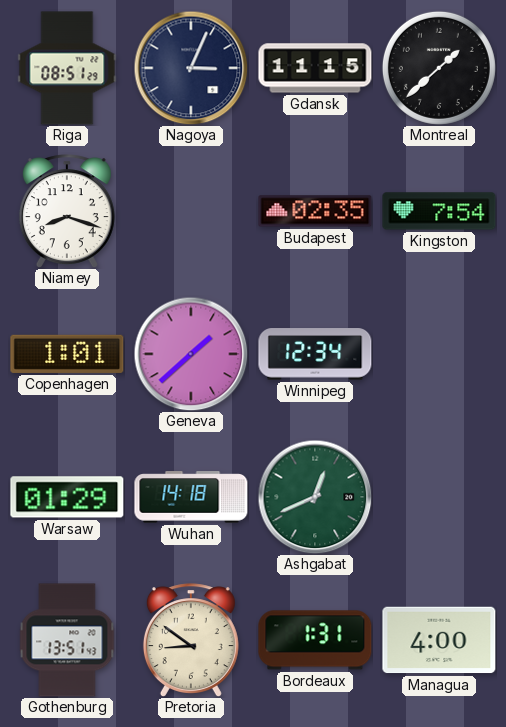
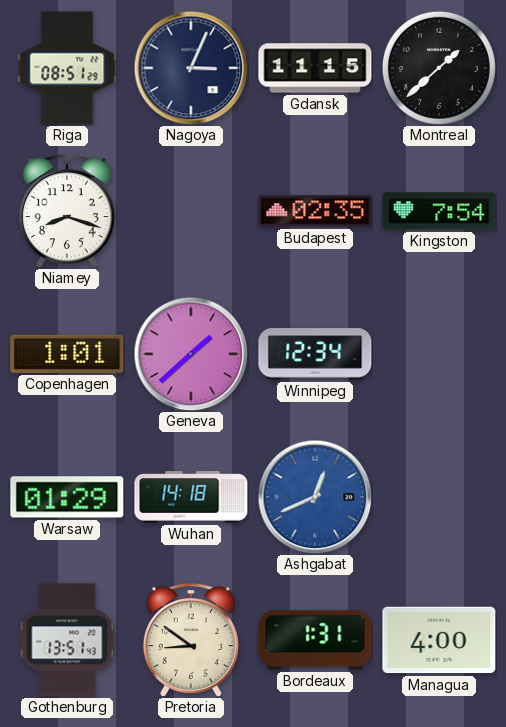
Ashgabat dial: green -> blue (315, 497)
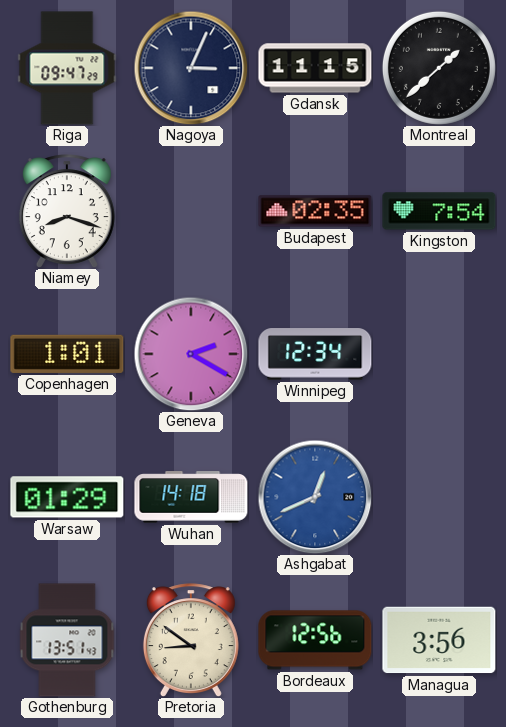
Riga: 08:51 -> 09:47 (67, 68)
Geneva: 1:38 -> 2:20 (191, 354)
Bordeaux: 1:31 -> 12:56 (315, 640)
Managua: 4:00 -> 3:56 (439, 640)
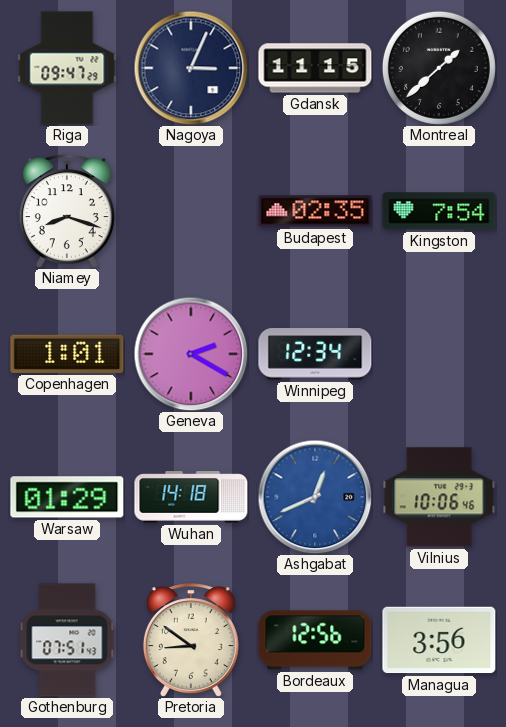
Vilnius: none -> 10:06 (439, 497)
Gothenburg: 13:51 -> 07:51 (67, 640)
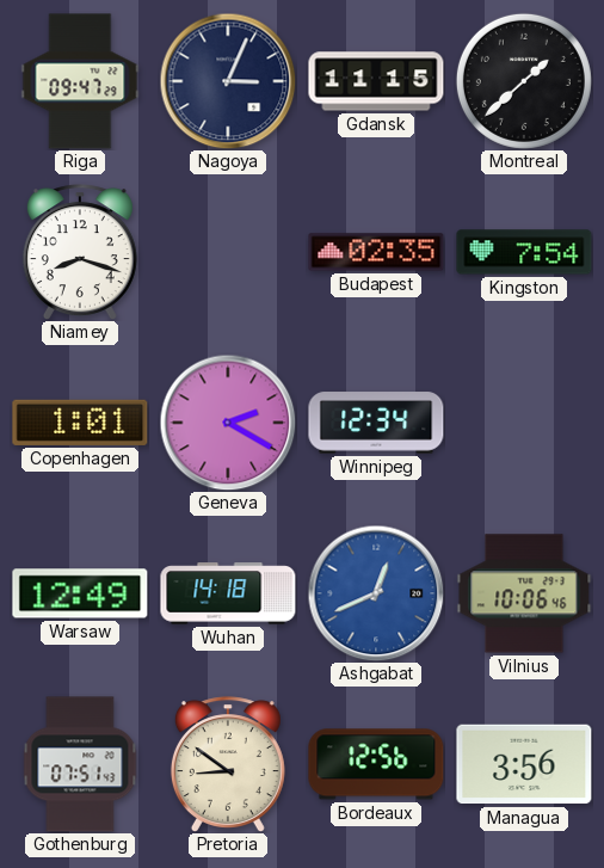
Warsaw: 01:29 -> 12:49 (80, 593)
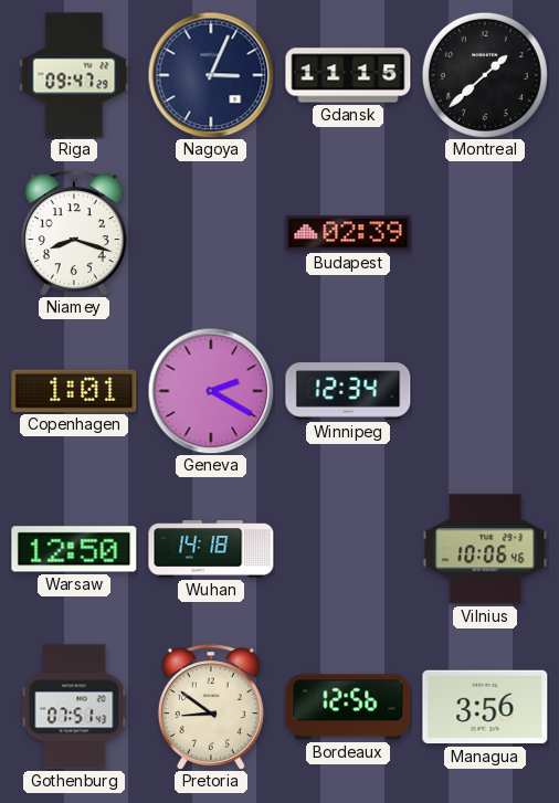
Budapest: 02:35 -> 02:39 (348, 233)
Kingston: 7:54 -> none (524, 252)
Warsaw: 12:49 -> 12:50 (74, 549)
Ashgabat: 12:41 -> none (376, 593)
